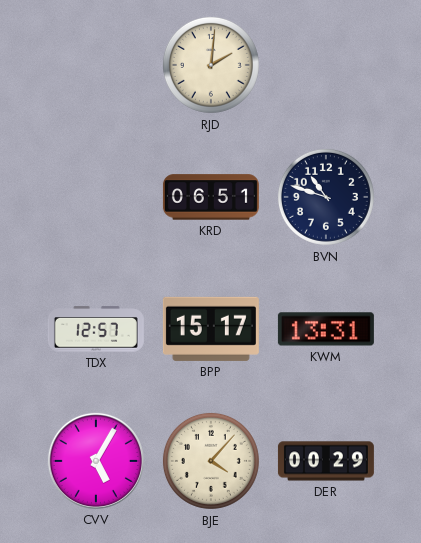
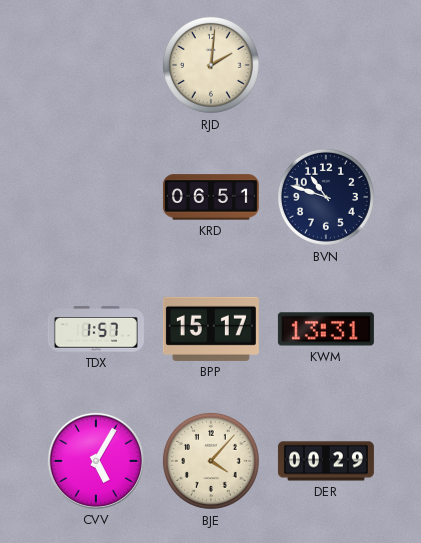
TDX: 12:57 -> 1:57 (96, 329)
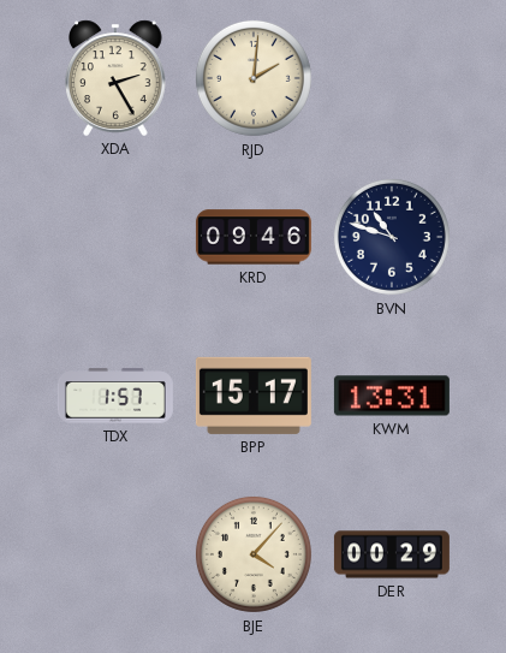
XDA: none -> 2:25 (117, 78)
KRD: 06:51 -> 09:46 (254, 237)
CVV: 5:05 -> none (96, 461)
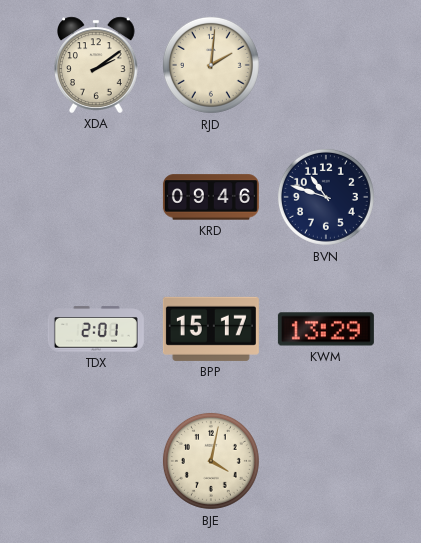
XDA: 2:25 -> 2:09 (97, 65)
TDX: 1:57 -> 2:01 (96, 329)
KWM: 13:31 -> 13:29 (326, 329)
BJE: 4:07 -> 4:02 (211, 461)
DER: 00:29 -> none (392, 554)
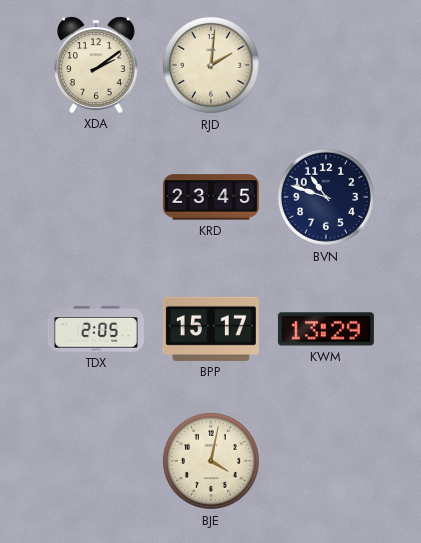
KRD: 09:46 -> 23:45 (211, 197)
TDX: 2:01 -> 2:05 (96, 329)
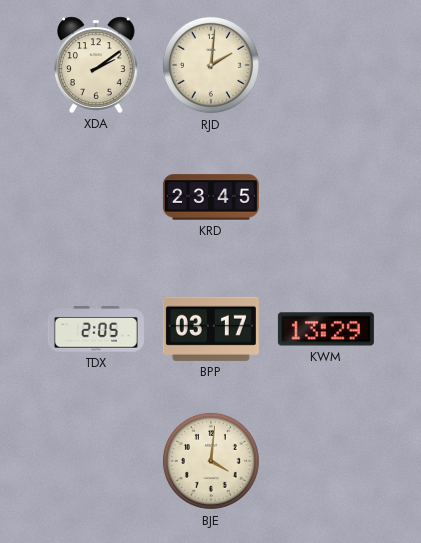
BVN: 10:48 -> none (326, 197)
BPP: 15:17 -> 03:17 (211, 329)
BJE: 4:02 -> 4:01 (211, 461)
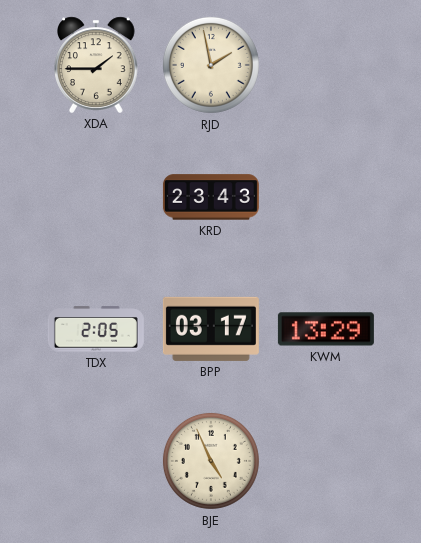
XDA: 2:09 -> 1:45 (97, 65)
RJD: 2:01 -> 1:58 (211, 65)
KRD: 23:45 -> 23:43 (211, 197)
BJE: 4:01 -> 4:56 (211, 461)
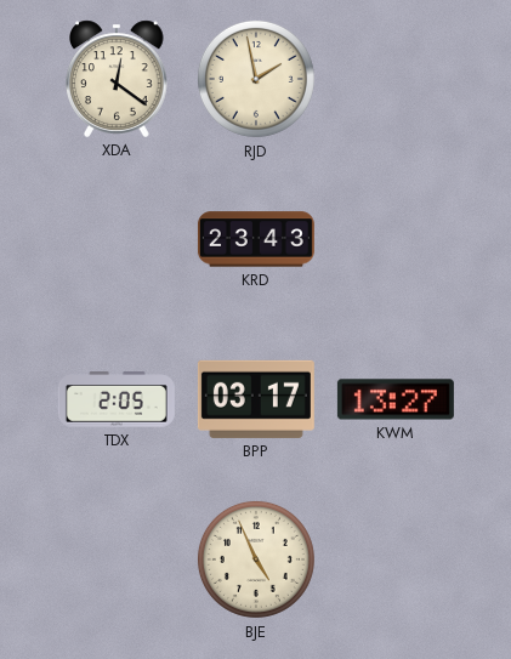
XDA: 1:45 -> 12:21 (118, 79)
KWM: 13:29 -> 13:27 (396, 399)
